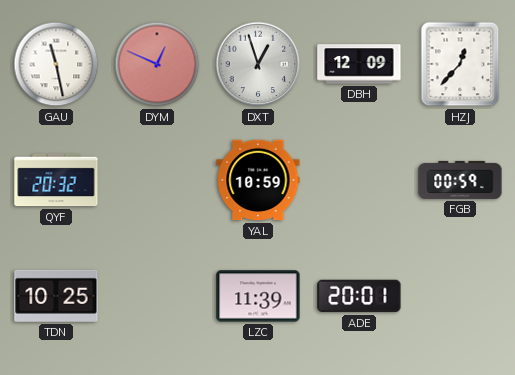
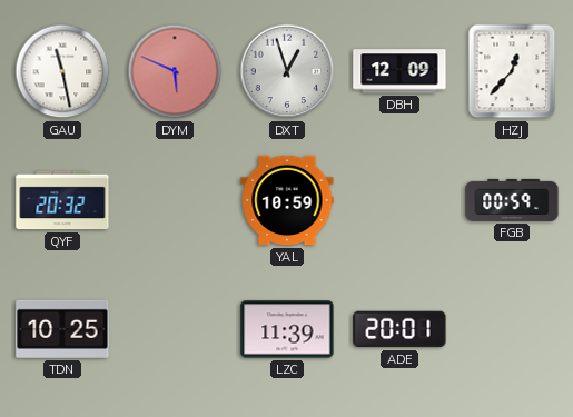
DYM: 12:49 -> 5:49 (175, 71)
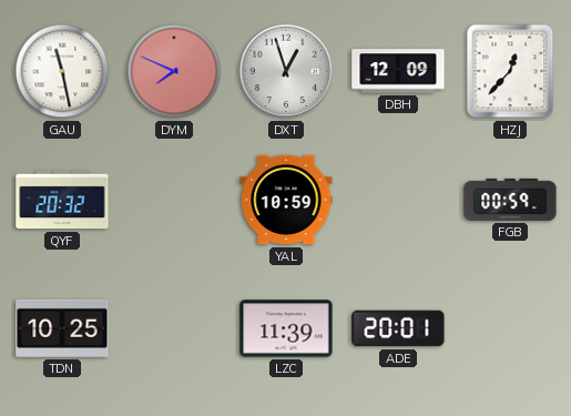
DYM: 5:49 -> 7:49 (174, 71)
